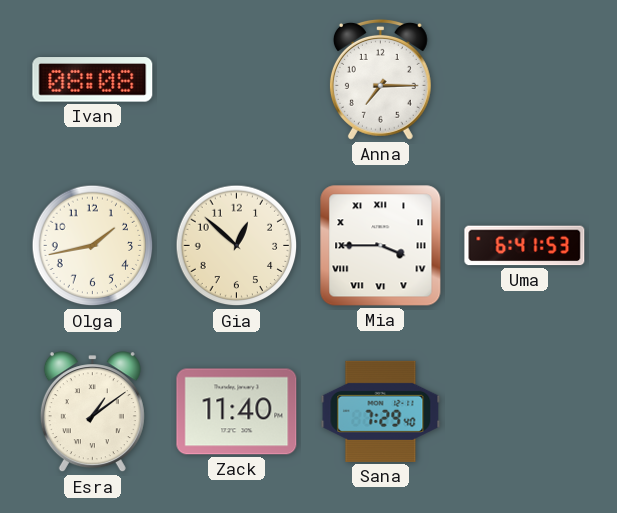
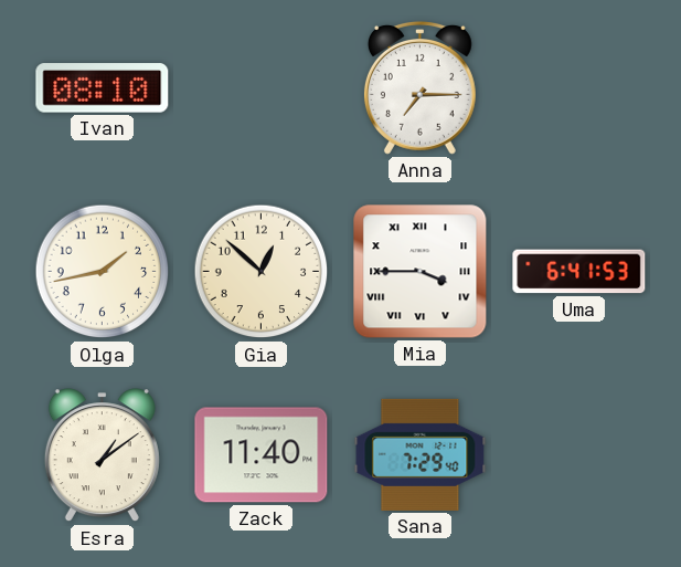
Ivan: 08:08 -> 08:10 (103, 88)
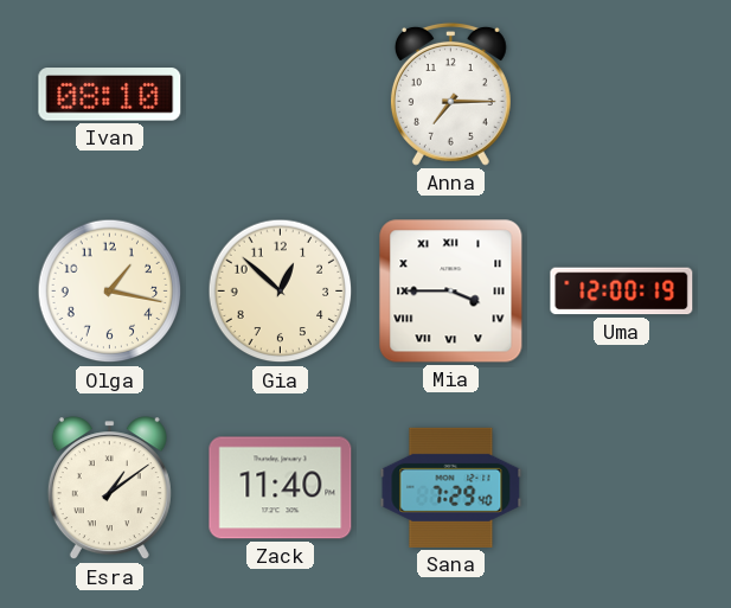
Olga: 1:43 -> 1:17 (110, 292)
Uma: 6:41 -> 12:00 (622, 292)
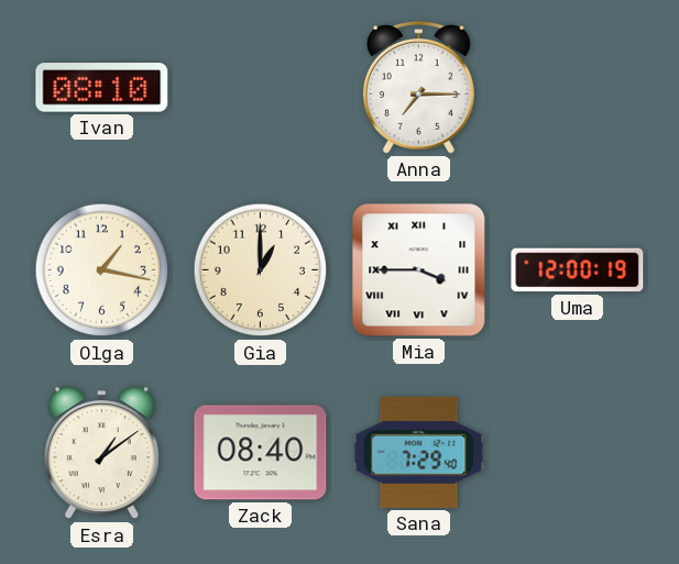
Gia: 12:52 -> 1:00 (261, 270)
Zack: 11:40 -> 08:40 (261, 453)
